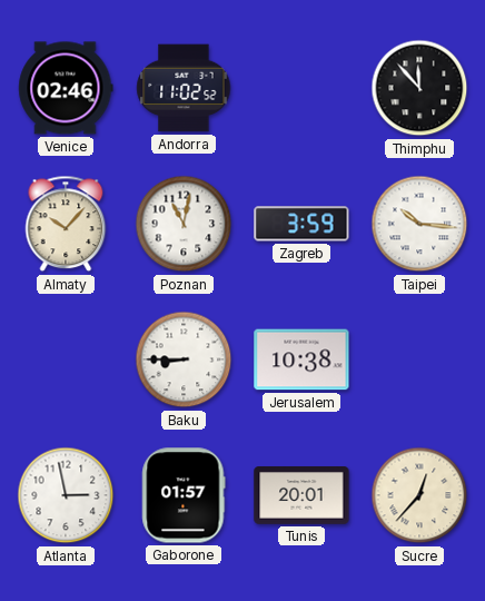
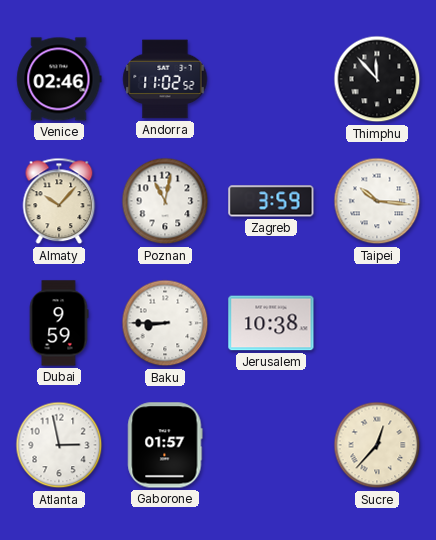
Dubai: none -> 9:59 (59, 323)
Tunis: 20:01 -> none (301, 496)
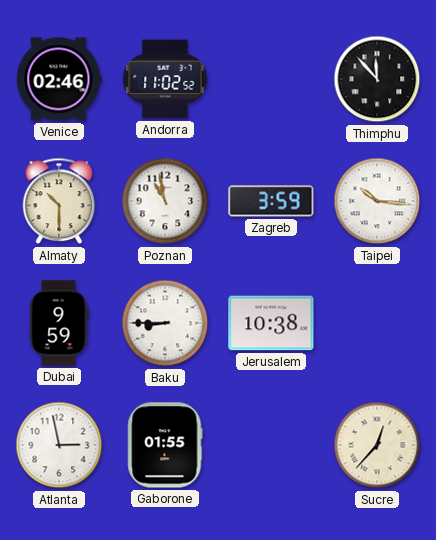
Almaty: 10:07 -> 10:30 (59, 201)
Poznan: 11:02 -> 10:58 (165, 201)
Gaborone: 01:57 -> 01:55 (165, 445)
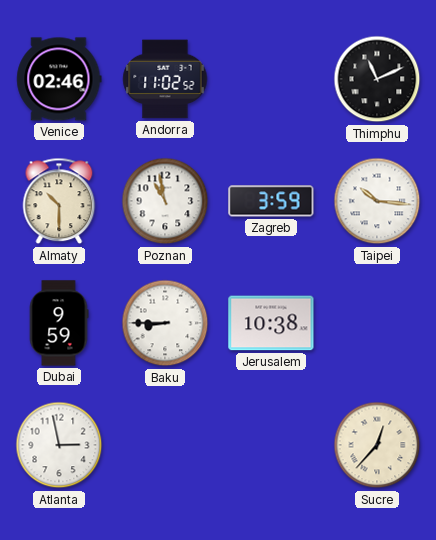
Thimphu: 11:53 -> 11:11 (377, 79)
Gaborone: 01:55 -> none (165, 445)
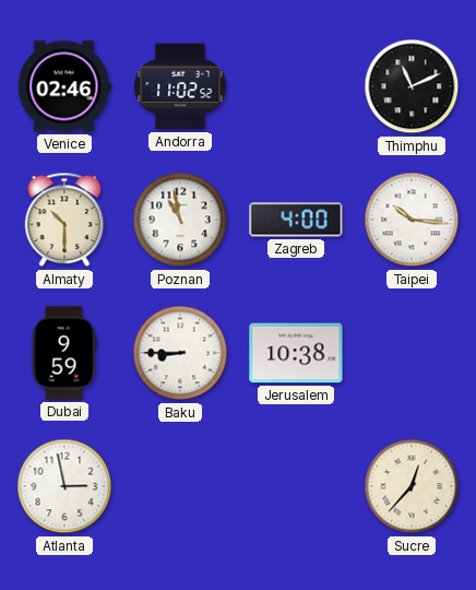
Zagreb: 3:59 -> 4:00 (296, 220)
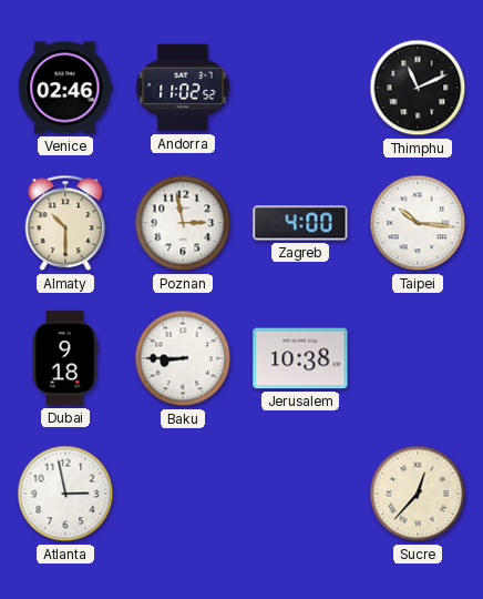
Poznan: 10:58 -> 2:58 (183, 223)
Dubai: 9:59 -> 9:18 (65, 358)
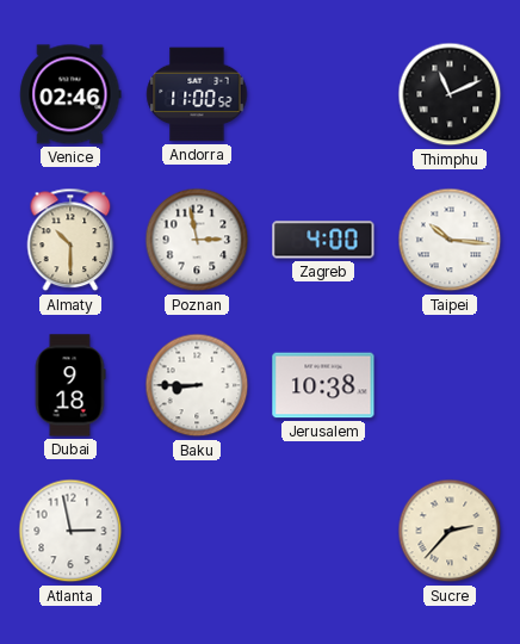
Andorra: 11:02 -> 11:00 (197, 94)
Sucre: 12:37 -> 2:37 (450, 531)
